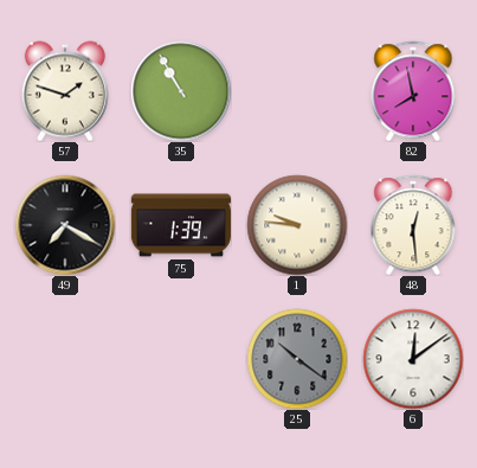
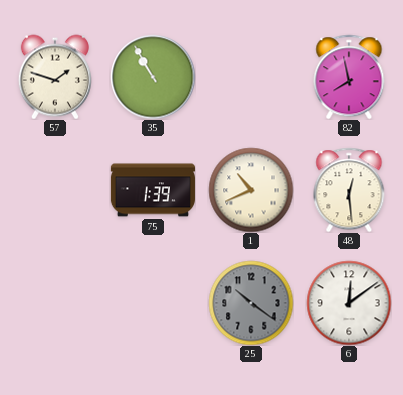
49: 7:20 -> none (65, 225)
1: 9:46 -> 10:41 (251, 190)
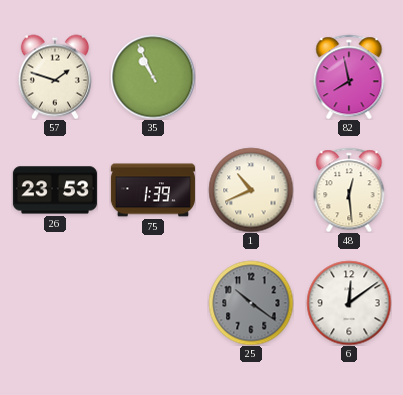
35: 10:55 -> 10:56 (153, 77)
26: none -> 23:53 (55, 190)
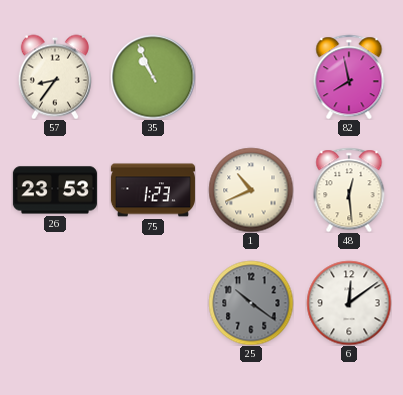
57: 1:48 -> 8:36 (55, 77)
75: 1:39 -> 1:23 (153, 190)
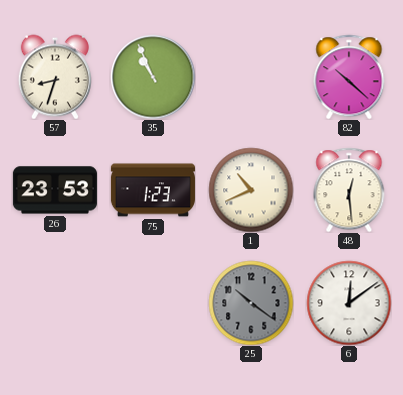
57: 8:36 -> 8:33 (55, 77)
82: 7:58 -> 10:22 (349, 77)
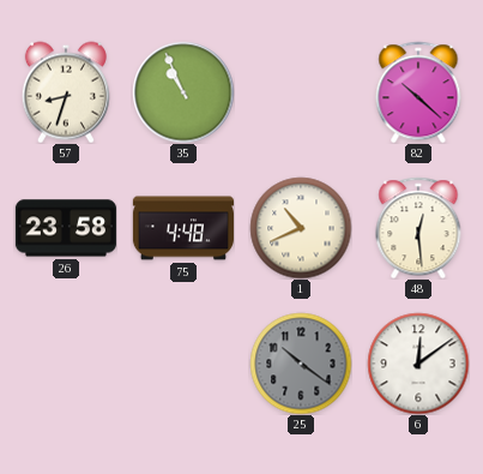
26: 23:53 -> 23:58 (66, 228)
75: 1:23 -> 4:48 (183, 228)
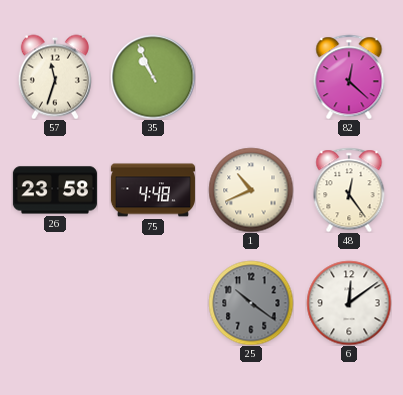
57: 8:33 -> 11:33 (55, 77)
82: 10:22 -> 12:22 (349, 77)
48: 12:29 -> 12:24 (349, 190)
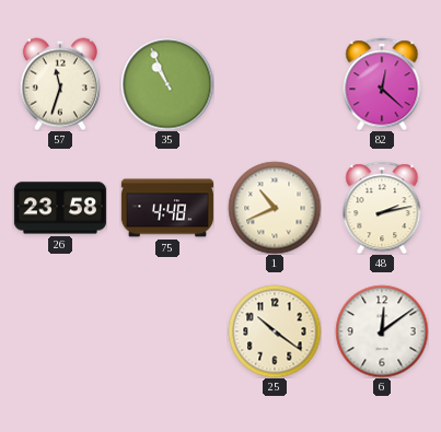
48: 12:24 -> 2:13 (382, 208)
25 dial: grey -> cream (275, 331)
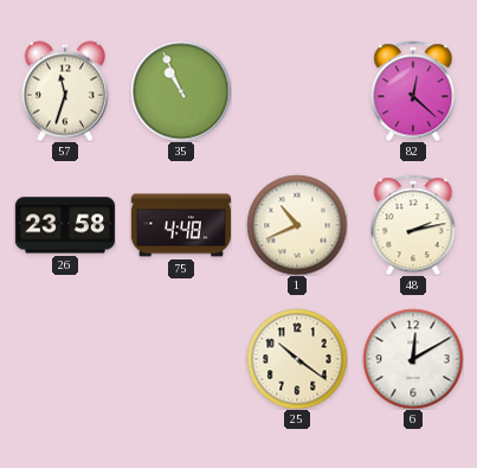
6: 12:09 -> 12:10 (413, 359)
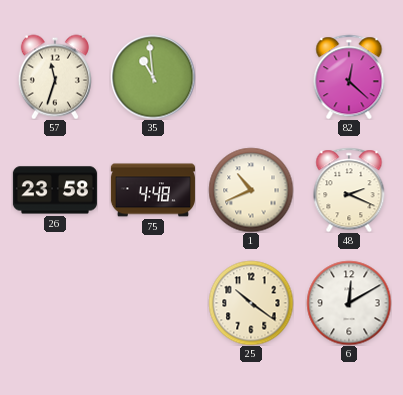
35: 10:56 -> 10:59 (153, 77)
48: 2:13 -> 2:19 (349, 190)
